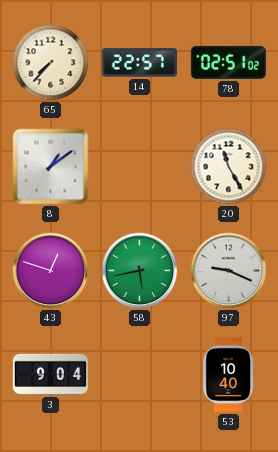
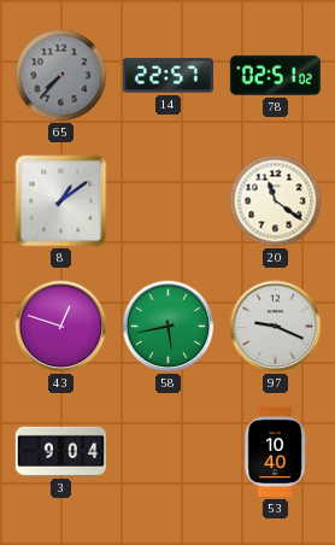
65 dial: cream -> grey (61, 76)
20: 11:25 -> 11:21 (276, 201)
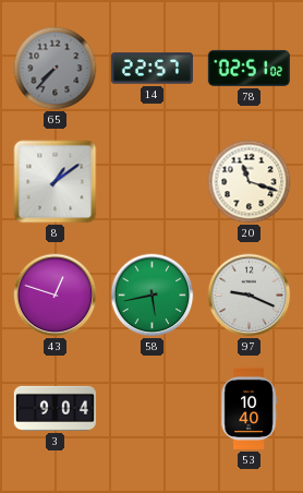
20: 11:21 -> 11:18 (250, 182)
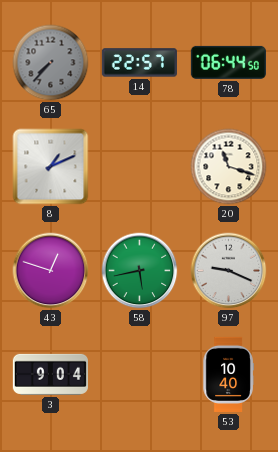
78: 02:51 -> 06:44 (228, 62)
8: 1:09 -> 1:11 (51, 167)
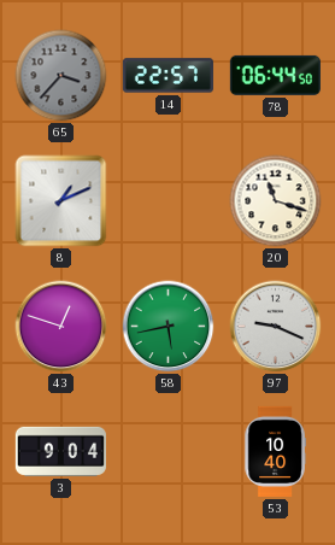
65: 7:37 -> 3:37 (61, 76)
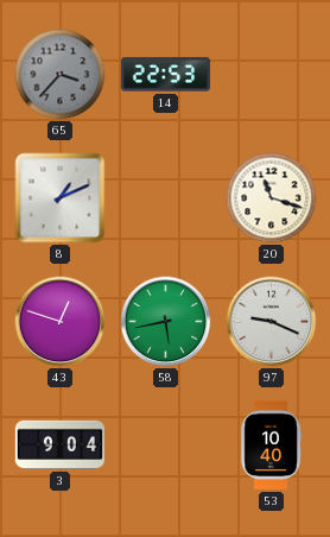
14: 22:57 -> 22:53 (165, 75)
78: 06:44 -> none (275, 75)
